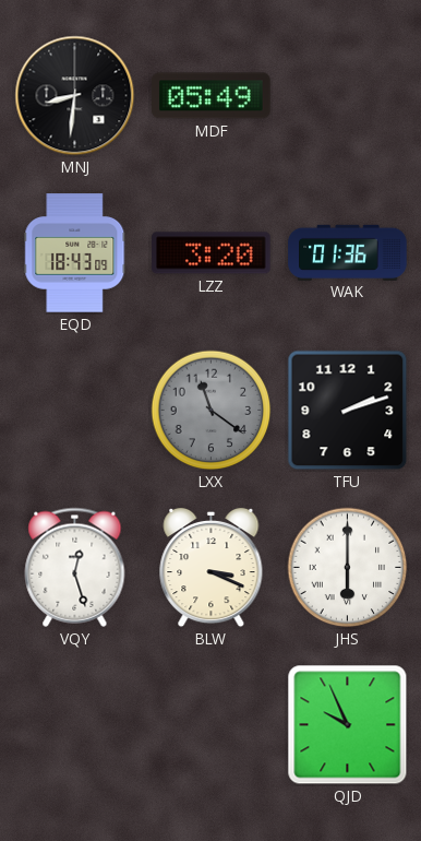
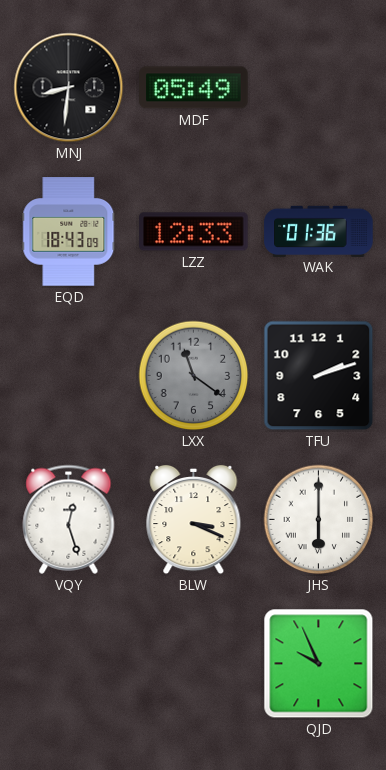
LZZ: 3:20 -> 12:33 (194, 232)
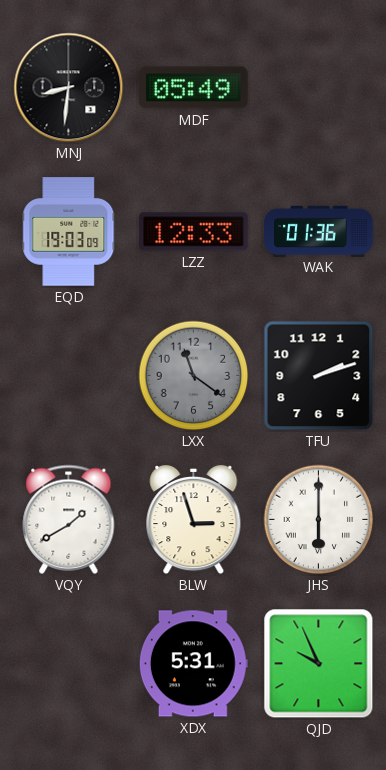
EQD: 18:43 -> 19:03 (69, 232)
VQY: 12:27 -> 1:40 (69, 519)
BLW: 3:19 -> 2:57 (194, 520)
XDX: none -> 5:31 (193, 664)
